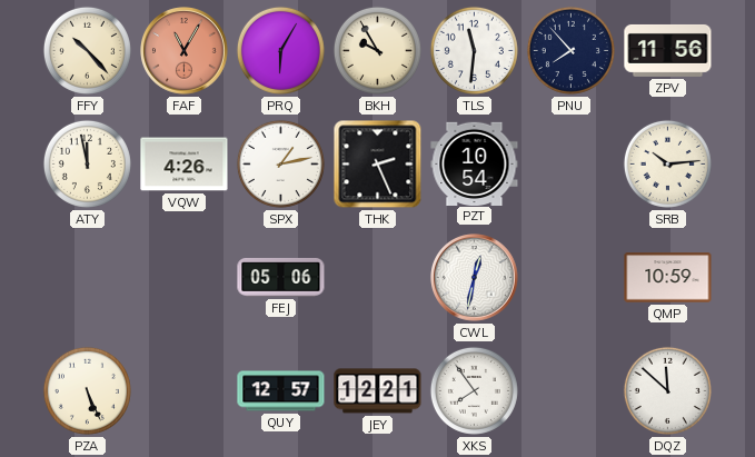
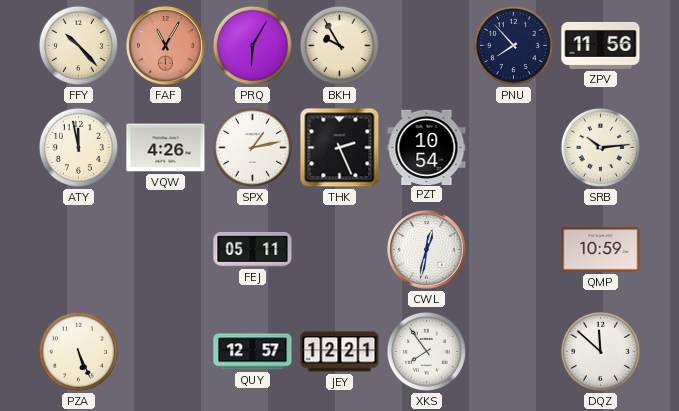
TLS: 11:31 -> none (474, 50)
FEJ: 05:06 -> 05:11 (253, 249)
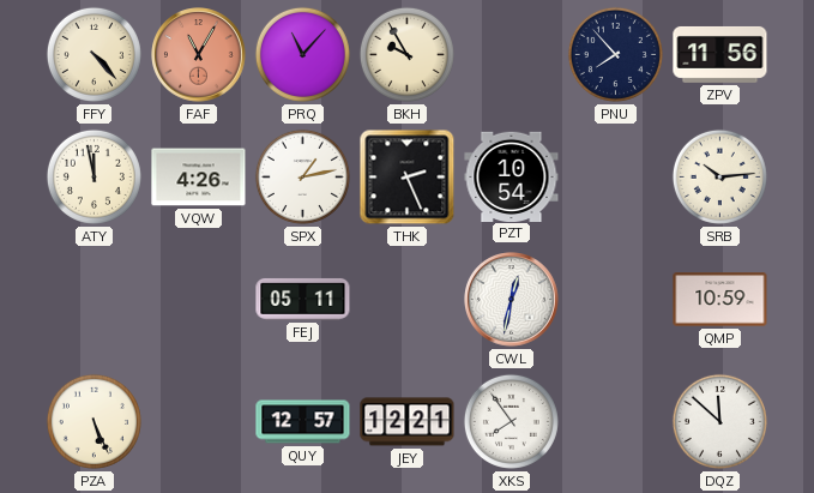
FFY: 10:23 -> 4:23 (94, 54)
PRQ: 6:05 -> 11:07 (302, 54)
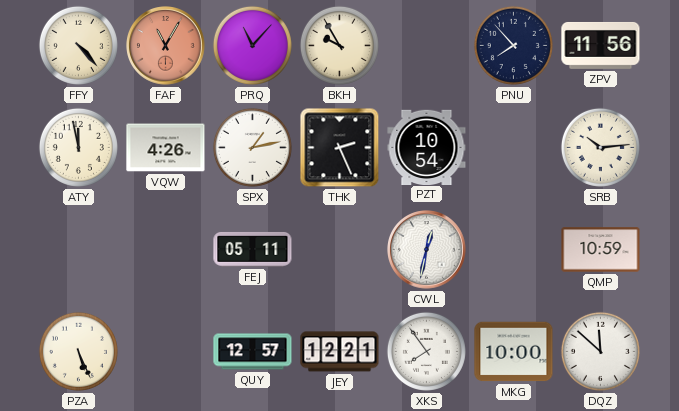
MKG: none -> 10:00 (514, 352)
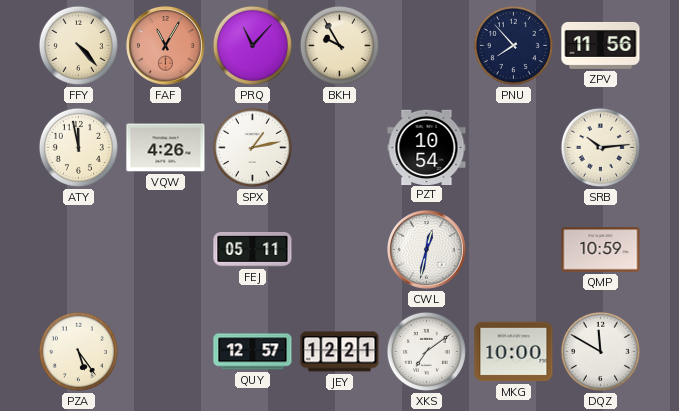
THK: 2:26 -> none (340, 148)
PZA: 5:26 -> 5:24 (78, 351)
XKS: 7:54 -> 7:09 (426, 351)
DQZ: 11:52 -> 11:50 (600, 351)
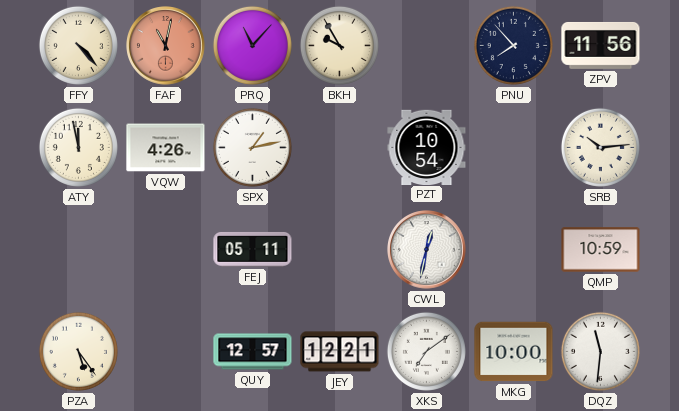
FAF: 11:05 -> 11:02 (166, 46)
DQZ: 11:50 -> 11:31 (600, 351)
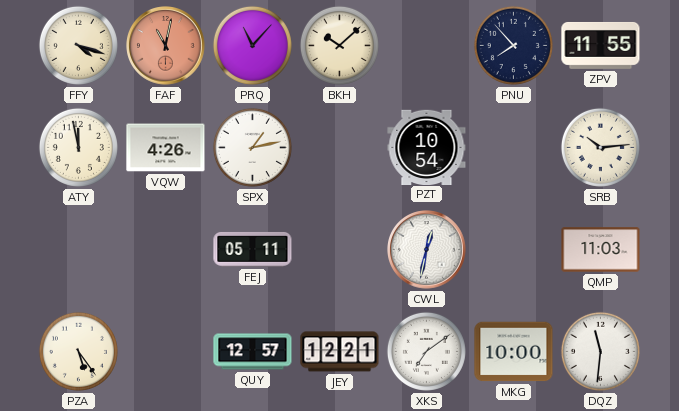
FFY: 4:23 -> 4:18 (78, 45)
BKH: 9:55 -> 10:08 (339, 45)
ZPV: 11:56 -> 11:55 (601, 45)
QMP: 10:59 -> 11:03 (601, 250)
